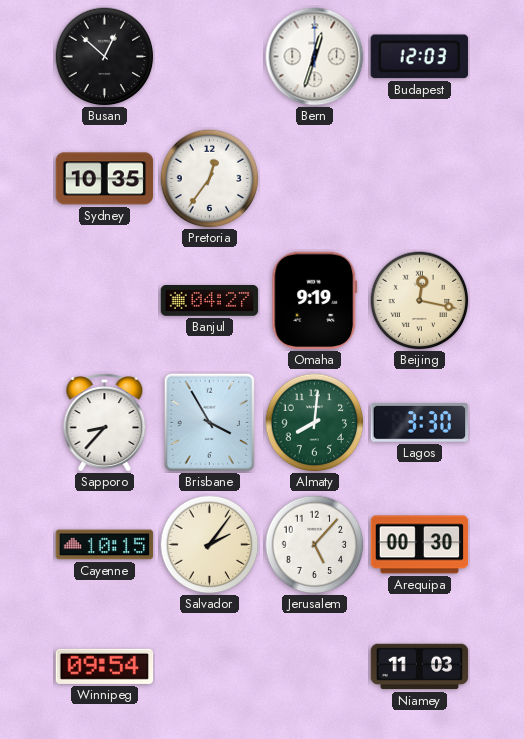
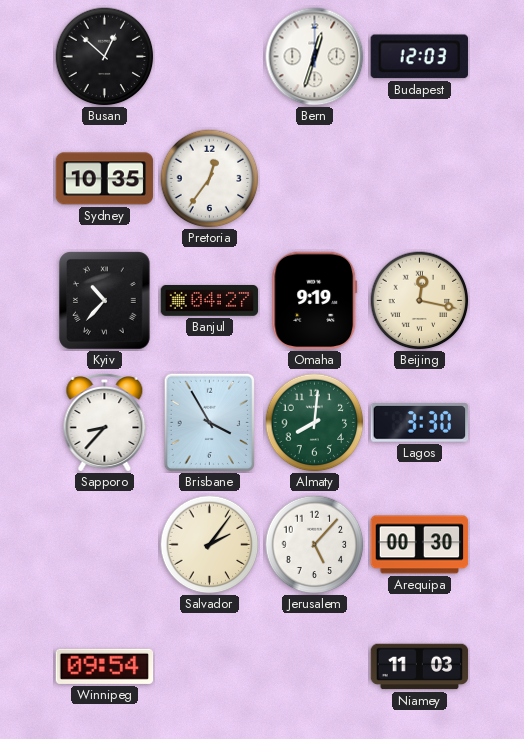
Kyiv: none -> 10:37 (105, 301)
Cayenne: 10:15 -> none (105, 545)
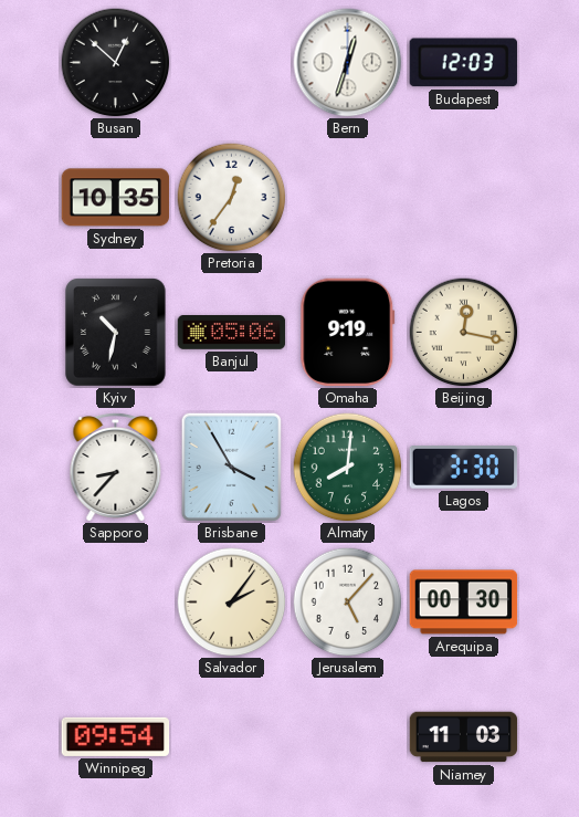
Kyiv: 10:37 -> 10:32 (116, 333)
Banjul: 04:27 -> 05:06 (232, 333)
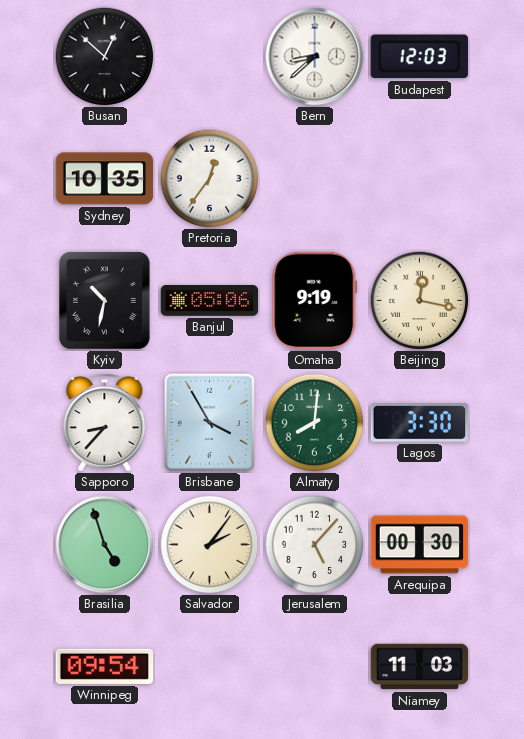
Bern: 12:33 -> 8:38 (315, 57)
Brasilia: none -> 4:57 (105, 545)
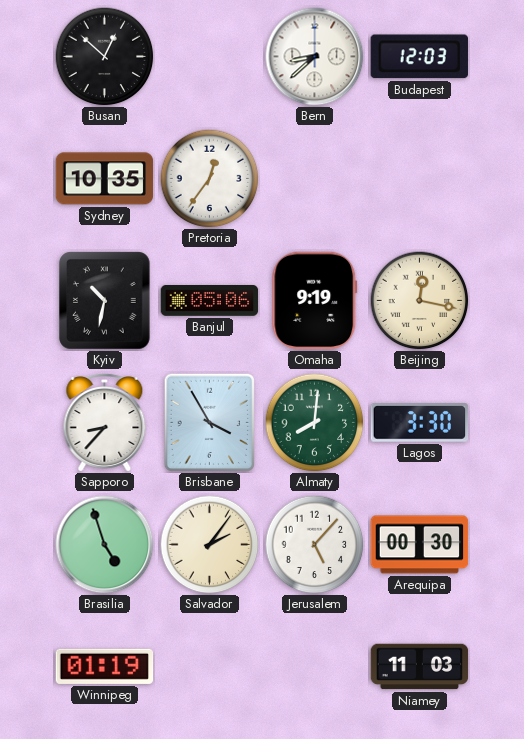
Winnipeg: 09:54 -> 01:19 (105, 666)
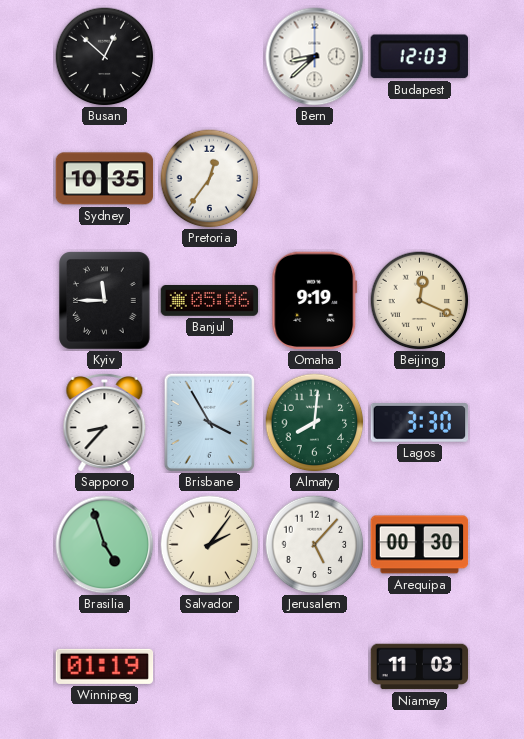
Kyiv: 10:32 -> 11:45 (105, 301)
Beijing: 12:17 -> 12:19 (420, 301)
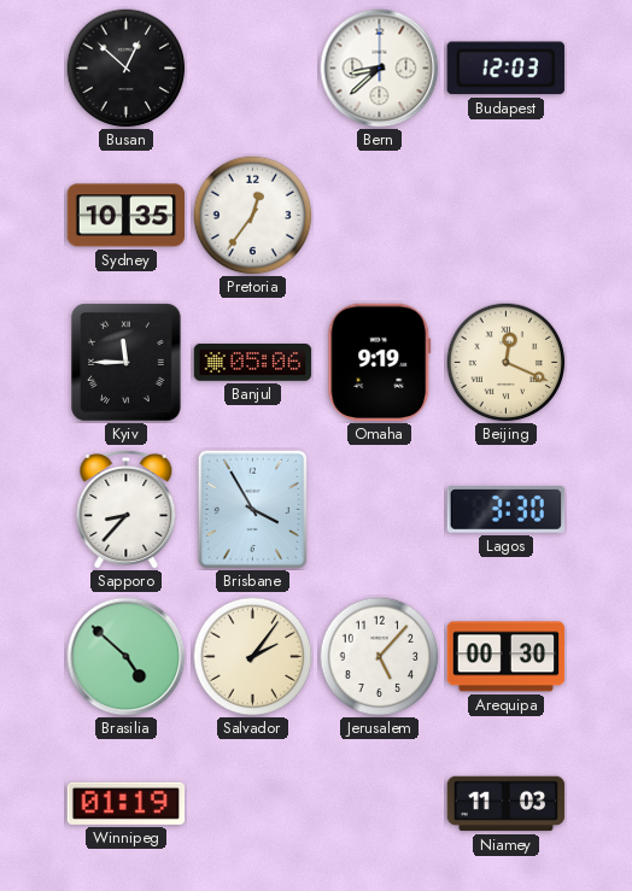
Almaty: 8:01 -> none (315, 423)
Brasilia: 4:57 -> 4:52 (127, 657)
